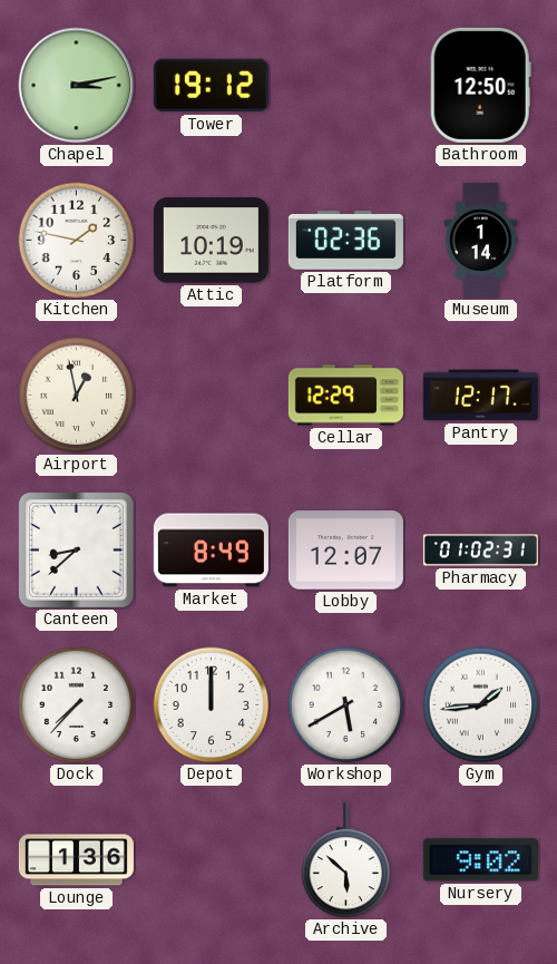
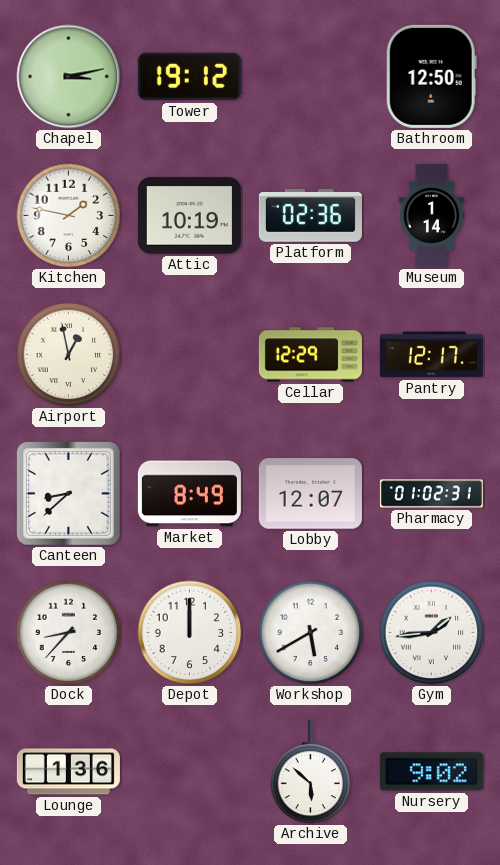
Dock: 7:37 -> 8:37 (69, 633)
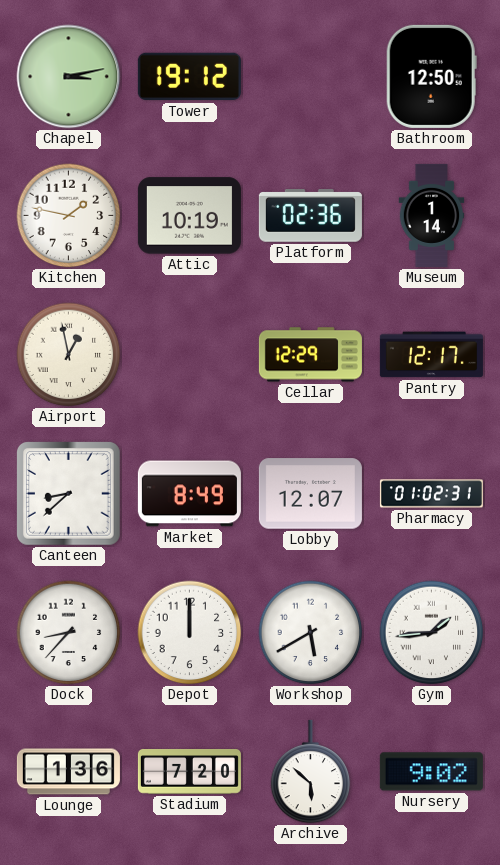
Stadium: none -> 7:20 (189, 772)
